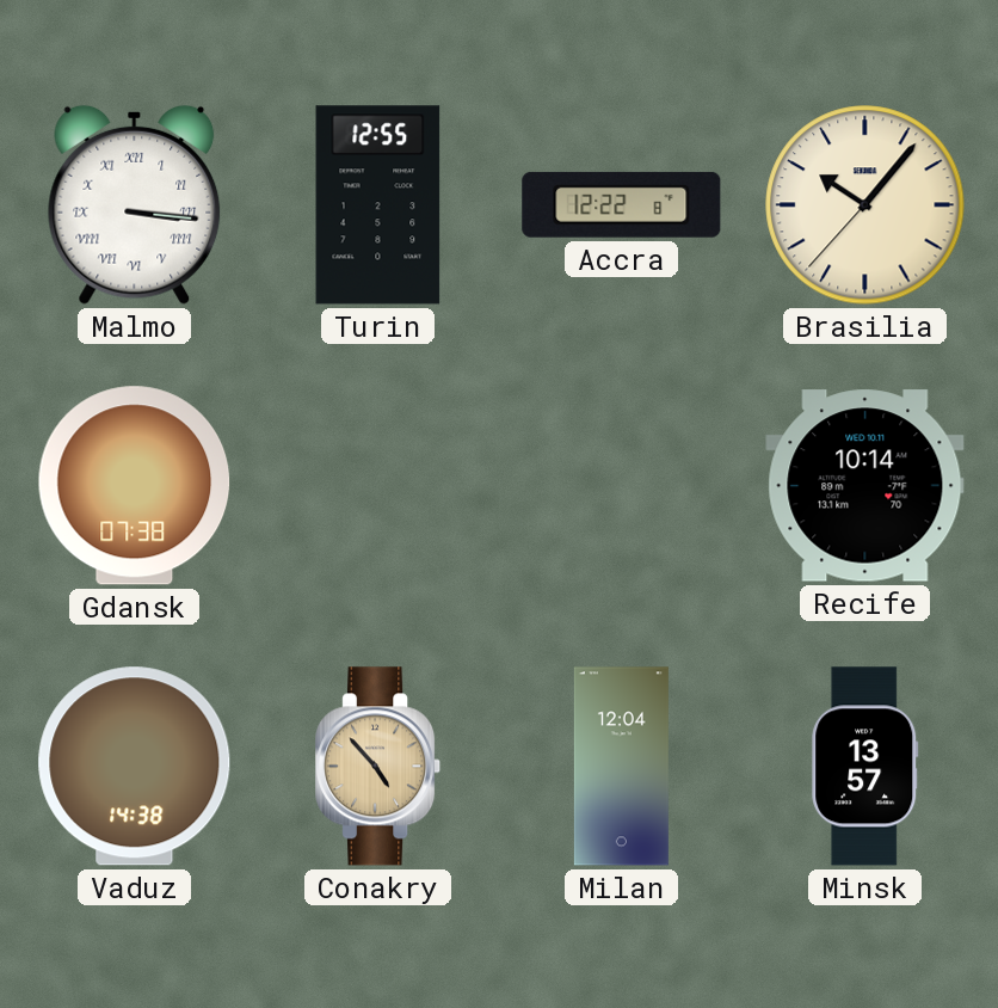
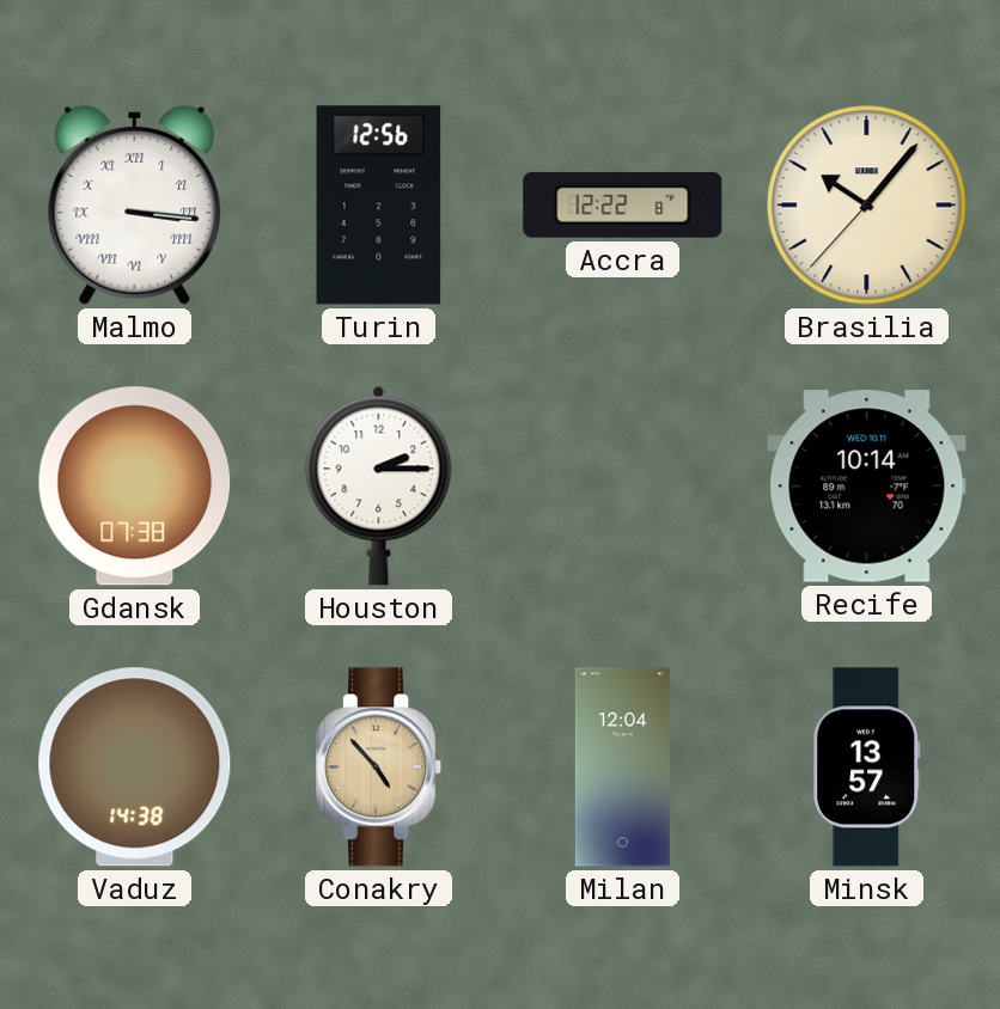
Turin: 12:55 -> 12:56 (379, 206)
Houston: none -> 2:15 (379, 485)
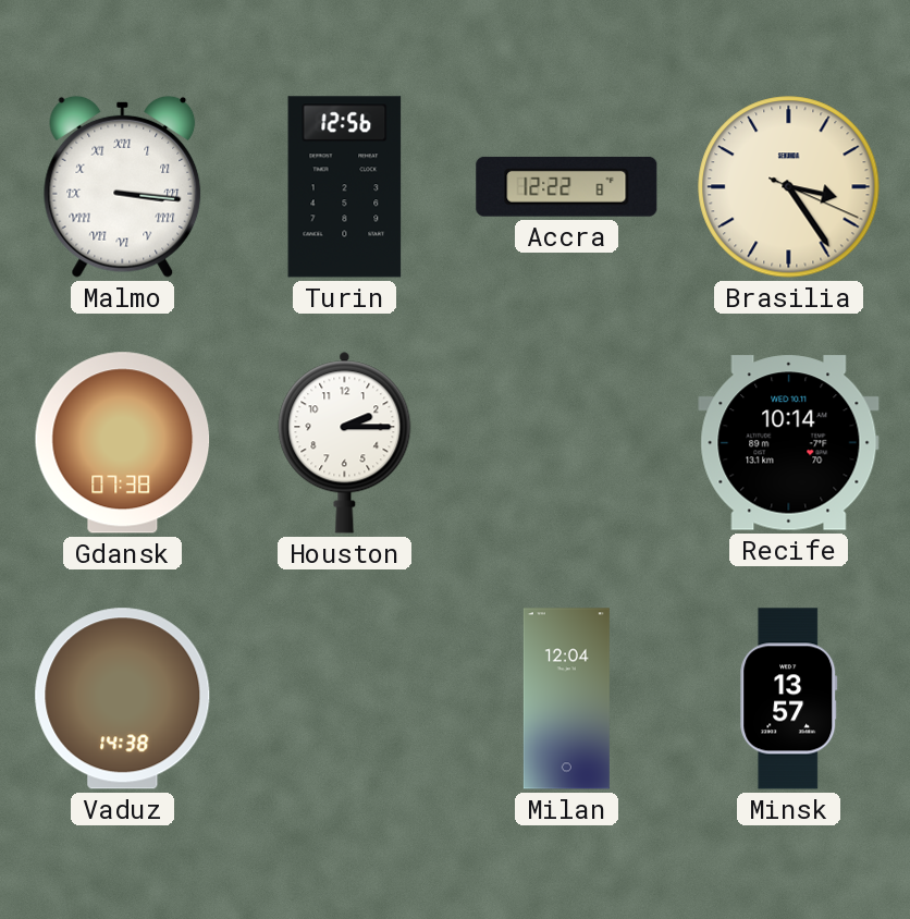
Brasilia: 10:06 -> 3:24 (789, 187)
Conakry: 4:53 -> none (379, 768)
